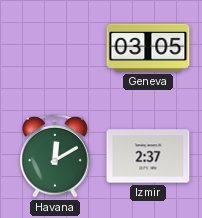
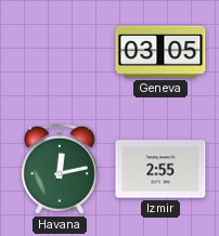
Havana: 12:10 -> 12:13 (60, 170)
Izmir: 2:37 -> 2:55 (160, 169)
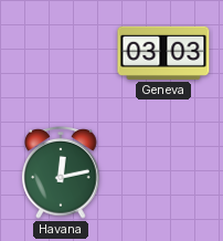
Geneva: 03:05 -> 03:03 (163, 53)
Izmir: 2:55 -> none (160, 169)
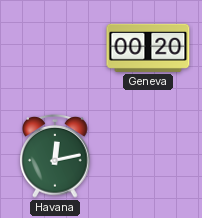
Geneva: 03:03 -> 00:20 (148, 48)
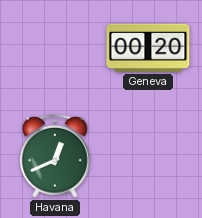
Havana: 12:13 -> 12:41 (55, 157)
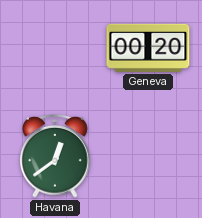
Havana: 12:41 -> 12:39 (55, 157)
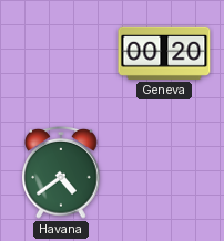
Havana: 12:39 -> 4:39 (61, 174)
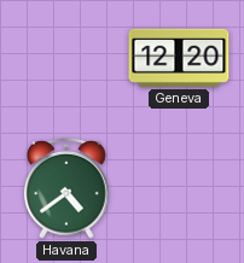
Geneva: 00:20 -> 12:20 (179, 58)
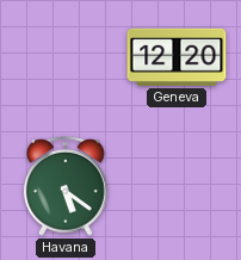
Havana: 4:39 -> 5:21 (66, 187)
